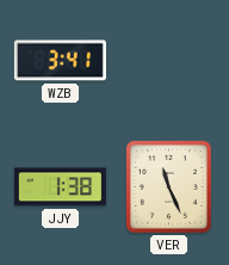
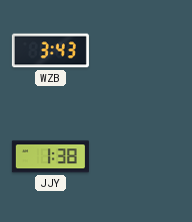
WZB: 3:41 -> 3:43 (50, 51)
VER: 11:26 -> none (168, 187)
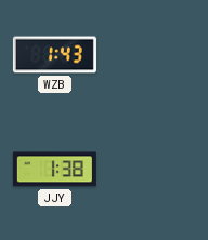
WZB: 3:43 -> 1:43 (54, 55)
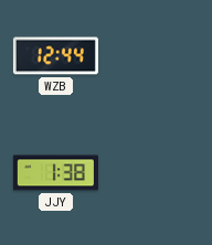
WZB: 1:43 -> 12:44 (55, 56)
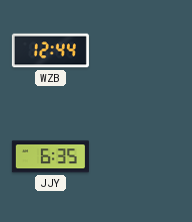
JJY: 1:38 -> 6:35 (50, 157)
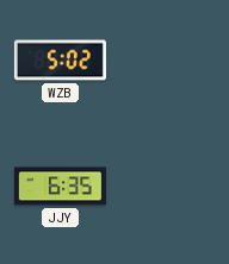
WZB: 12:44 -> 5:02 (60, 61)
